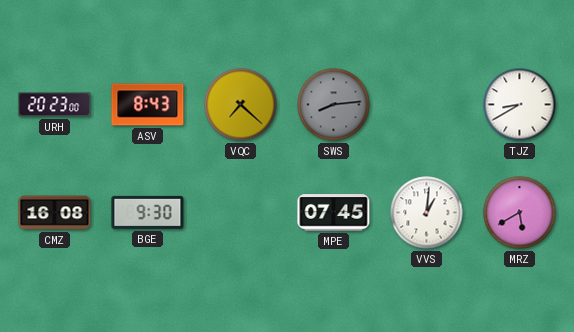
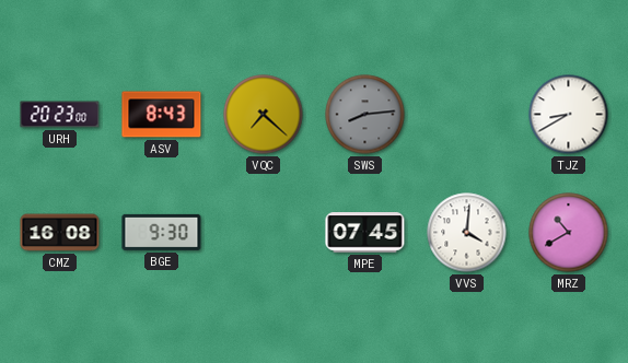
VVS: 1:01 -> 4:01 (467, 233)
MRZ: 5:40 -> 10:40 (569, 233)
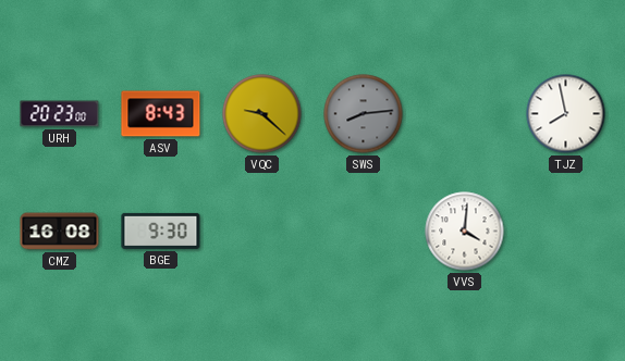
VQC: 7:22 -> 9:22 (262, 114)
TJZ: 8:40 -> 7:58 (566, 114)
MPE: 07:45 -> none (365, 233)
MRZ: 10:40 -> none (569, 233)
